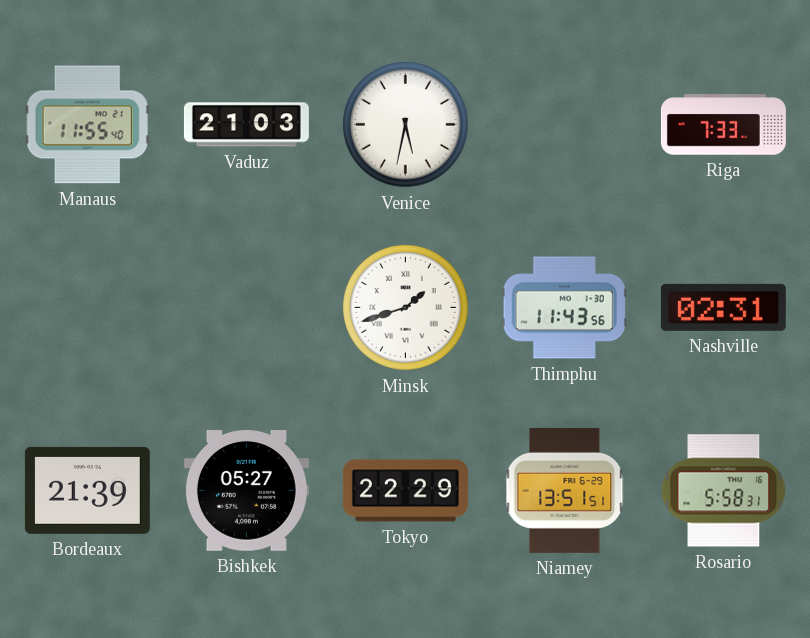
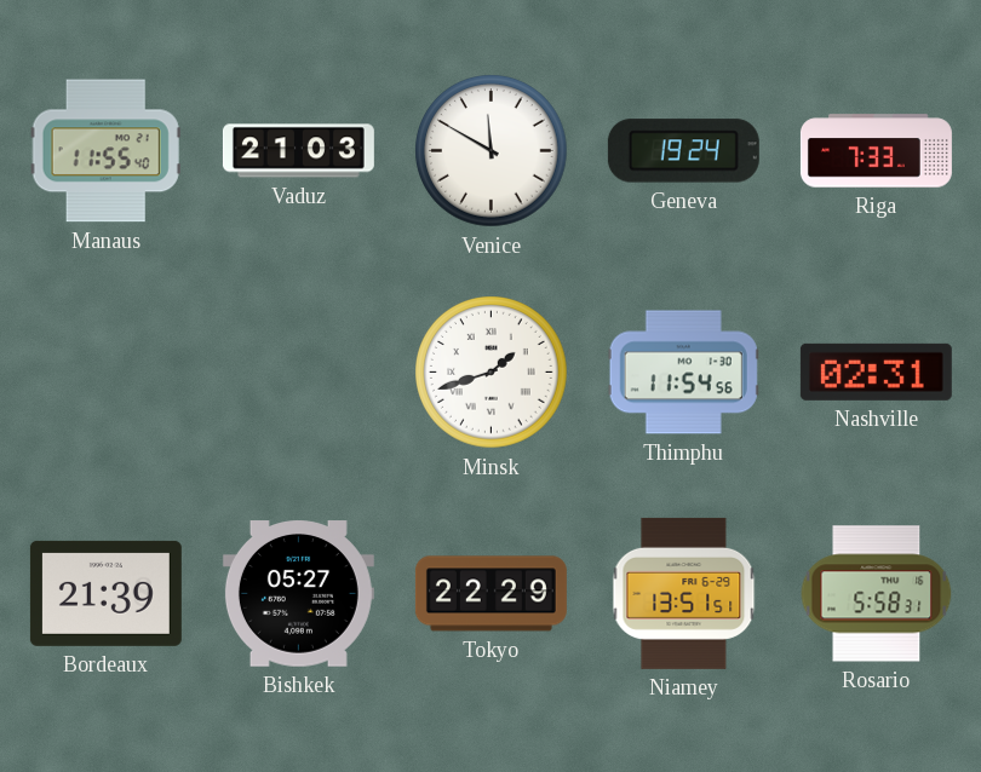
Venice: 5:32 -> 11:50 (492, 151)
Geneva: none -> 19:24 (683, 151)
Thimphu: 11:43 -> 11:54 (683, 373)
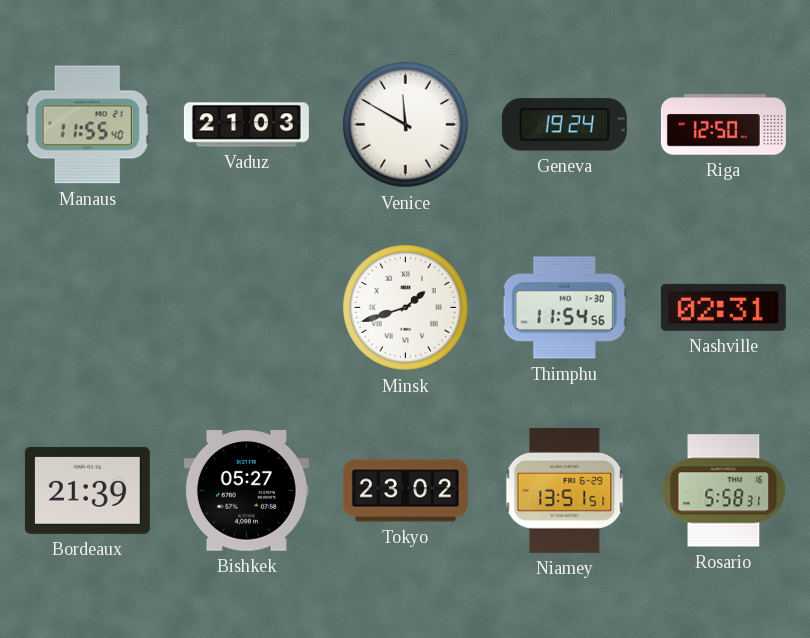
Riga: 7:33 -> 12:50 (723, 125)
Tokyo: 22:29 -> 23:02 (405, 491)
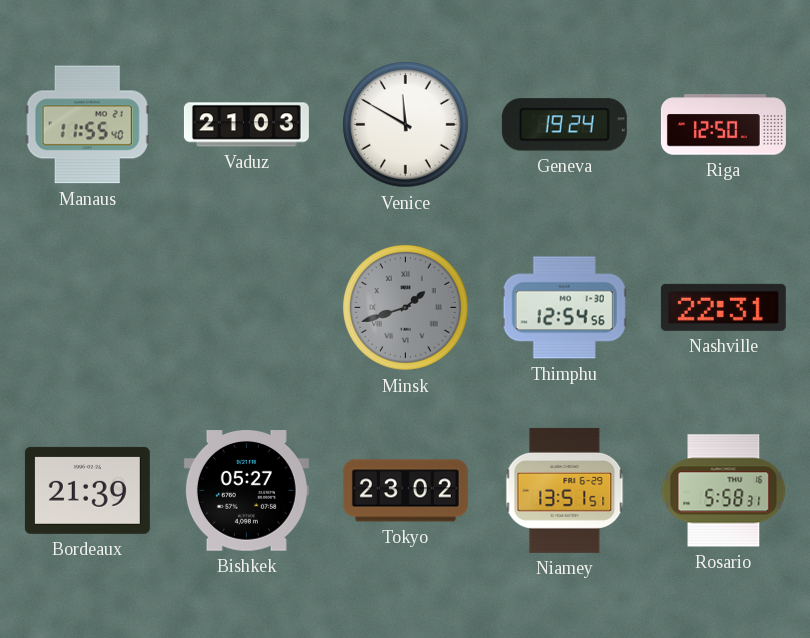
Minsk dial: white -> grey (406, 308)
Thimphu: 11:54 -> 12:54 (564, 308)
Nashville: 02:31 -> 22:31 (723, 307)
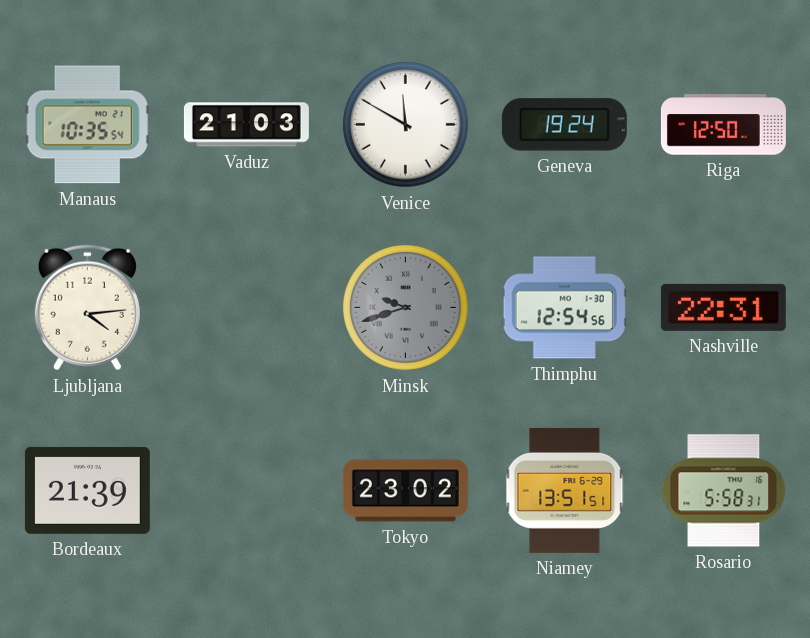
Manaus: 11:55 -> 10:35 (87, 125)
Ljubljana: none -> 4:14 (87, 308)
Minsk: 1:42 -> 9:42 (406, 308)
Bishkek: 05:27 -> none (246, 491)
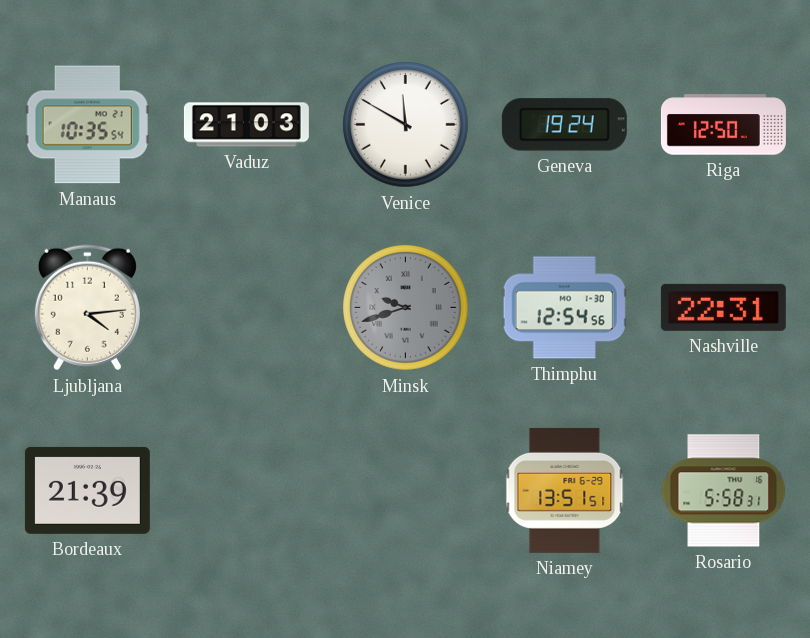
Tokyo: 23:02 -> none (405, 491)
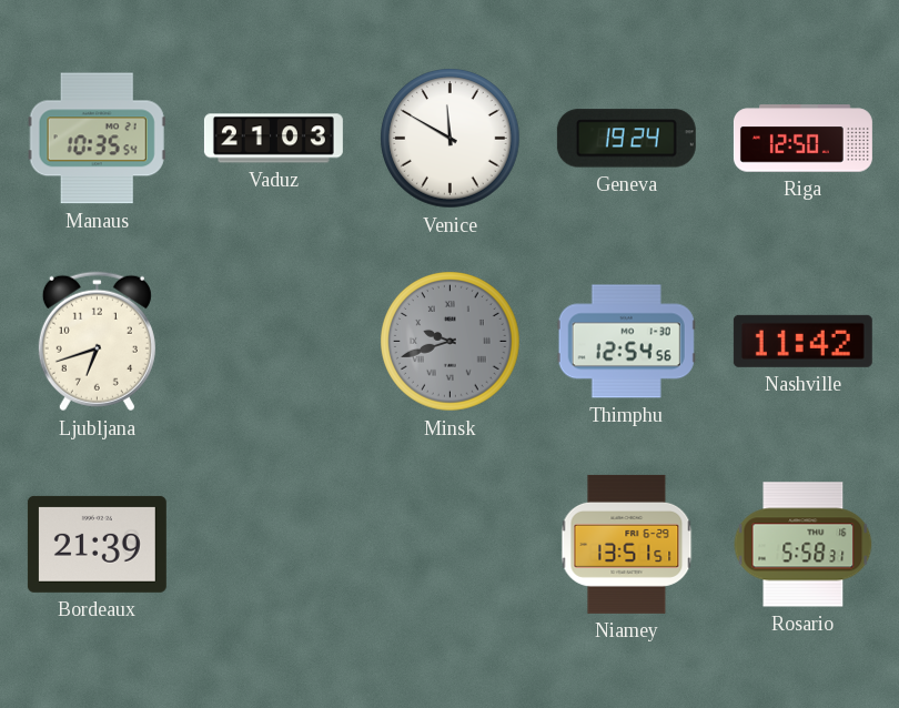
Ljubljana: 4:14 -> 6:42 (97, 342)
Nashville: 22:31 -> 11:42 (802, 341)
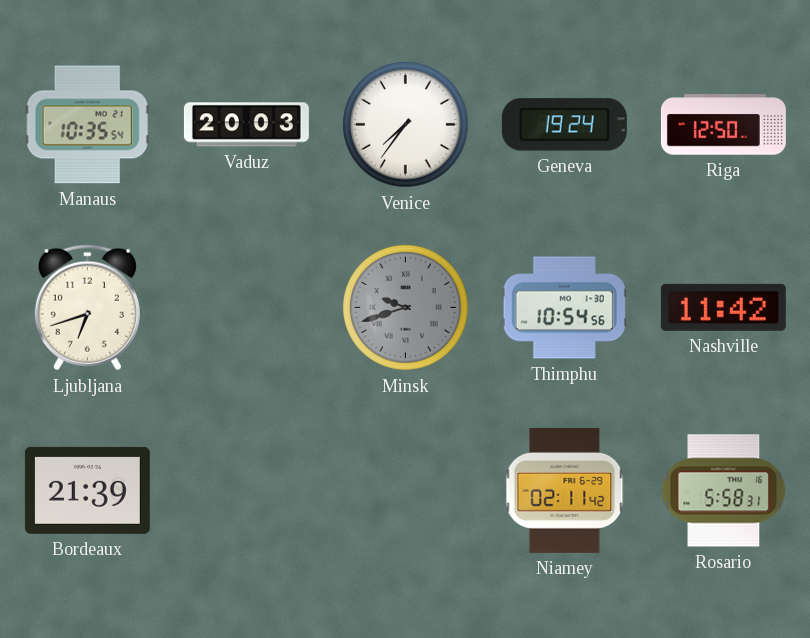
Vaduz: 21:03 -> 20:03 (246, 125)
Venice: 11:50 -> 7:36 (406, 125)
Thimphu: 12:54 -> 10:54 (564, 308)
Niamey: 13:51 -> 02:11 (565, 490)
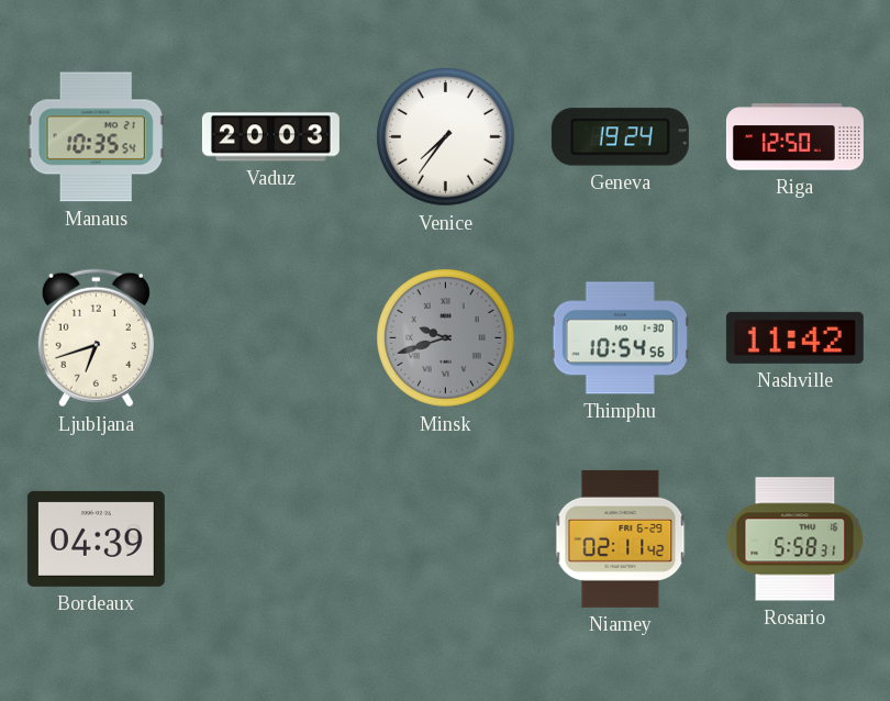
Bordeaux: 21:39 -> 04:39 (96, 538)
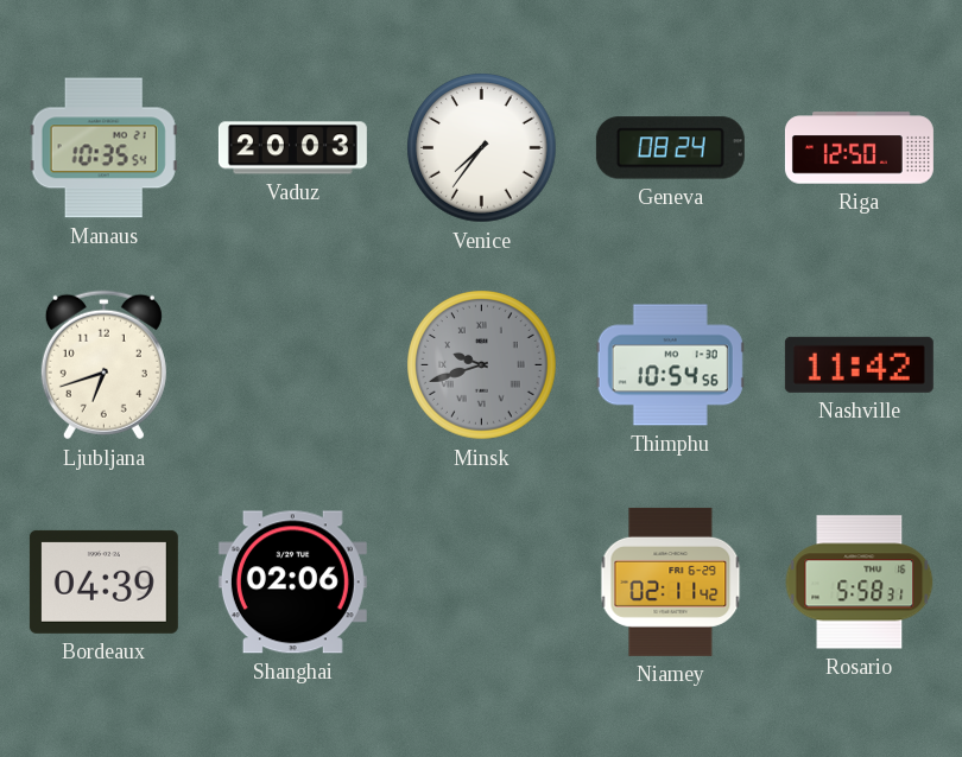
Geneva: 19:24 -> 08:24 (670, 148)
Shanghai: none -> 02:06 (292, 583)
